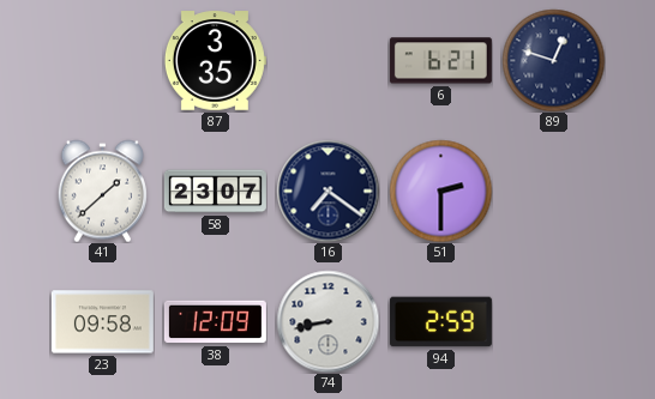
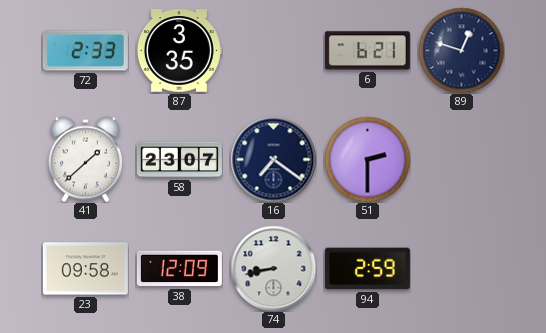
72: none -> 2:33 (85, 51)
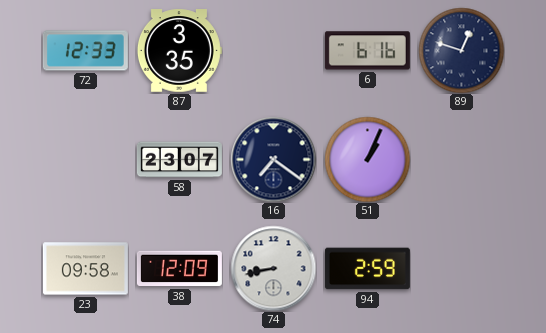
72: 2:33 -> 12:33 (85, 51)
6: 6:21 -> 6:16 (367, 51)
41: 1:38 -> none (85, 159)
51: 2:30 -> 1:04 (367, 159)
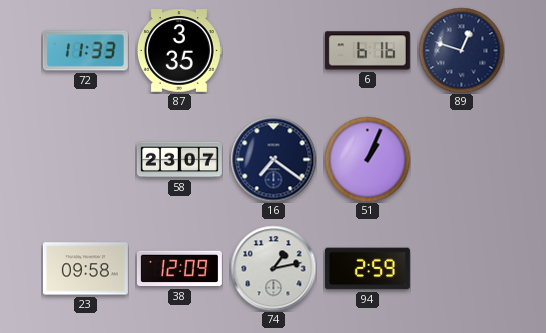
72: 12:33 -> 11:33 (85, 51)
74: 8:43 -> 1:13 (273, 268)
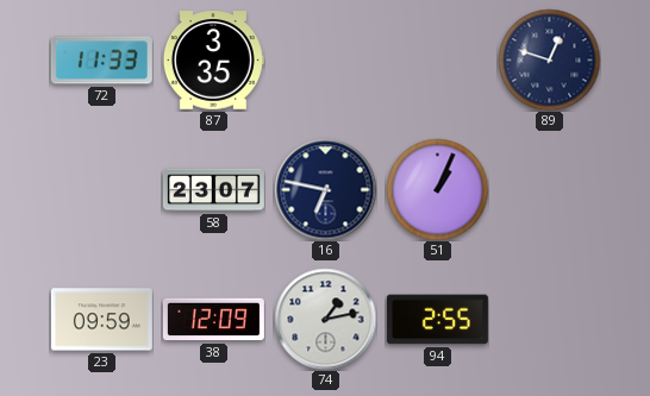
6: 6:16 -> none (367, 51)
16: 7:21 -> 6:47 (325, 189)
23: 09:58 -> 09:59 (101, 320)
94: 2:59 -> 2:55 (437, 320)
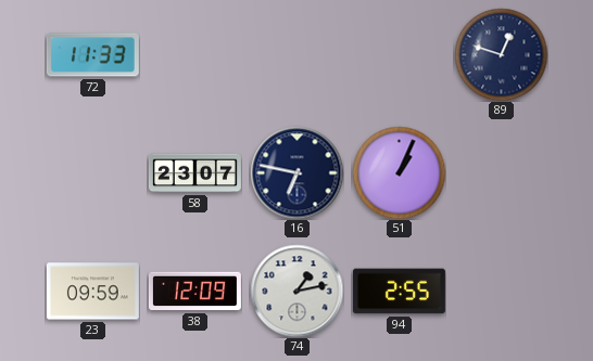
87: 3:35 -> none (213, 61)
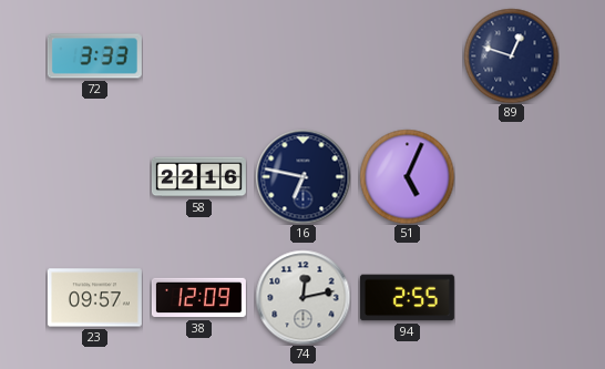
72: 11:33 -> 3:33 (94, 57)
58: 23:07 -> 22:16 (198, 177)
51: 1:04 -> 5:04 (407, 176)
23: 09:59 -> 09:57 (94, 298)
74: 1:13 -> 12:13 (302, 297)
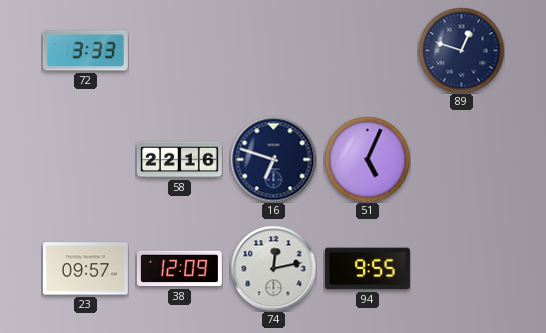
16: 6:47 -> 6:48 (273, 159)
94: 2:55 -> 9:55 (367, 269)
